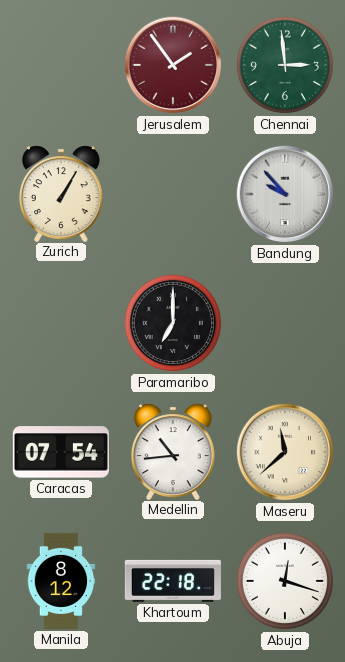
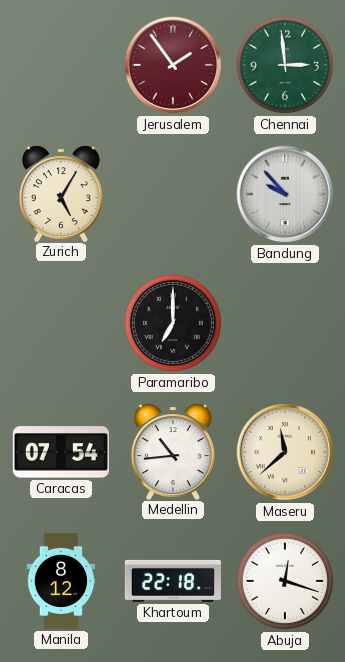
Zurich: 1:05 -> 5:05 (61, 193)
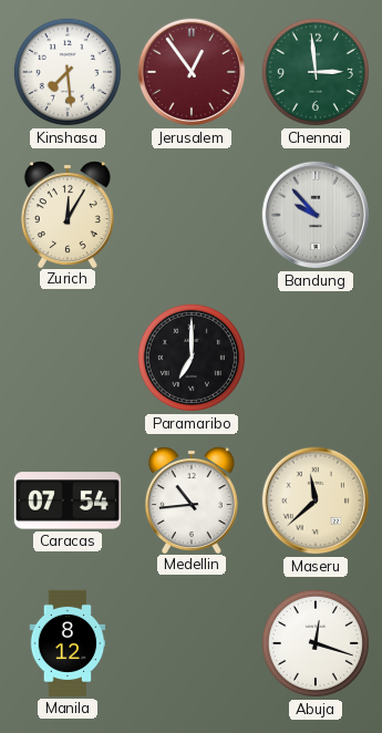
Kinshasa: none -> 7:29 (68, 72)
Jerusalem: 1:54 -> 12:54 (192, 72)
Zurich: 5:05 -> 12:05 (68, 214)
Khartoum: 22:18 -> none (173, 581)
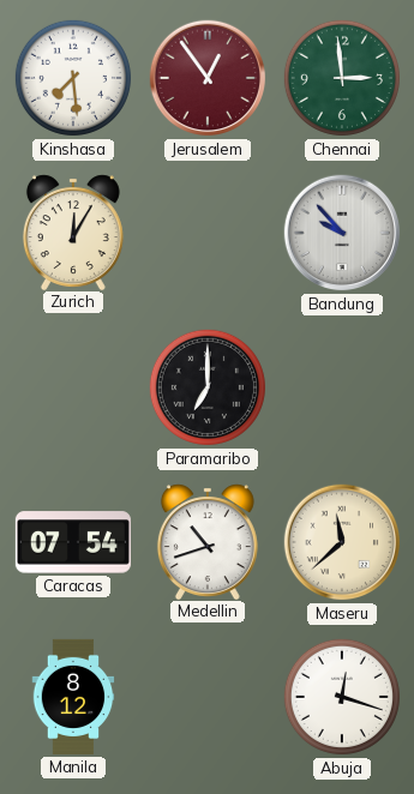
Medellin: 10:44 -> 10:42 (208, 541)
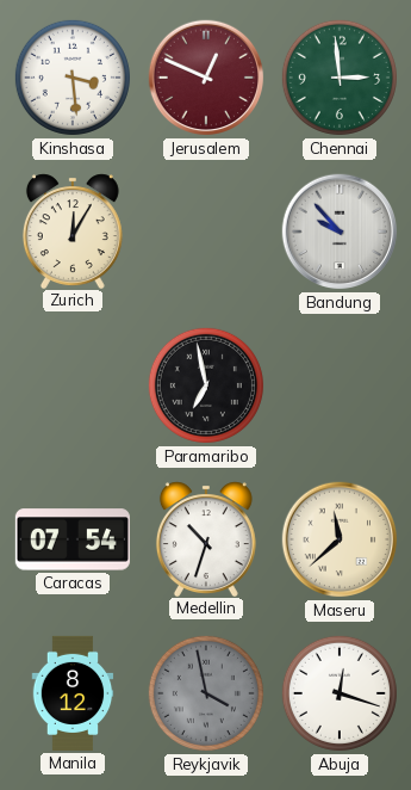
Kinshasa: 7:29 -> 3:29 (73, 78)
Jerusalem: 12:54 -> 12:49 (206, 78)
Paramaribo: 7:00 -> 6:58 (206, 385)
Medellin: 10:42 -> 10:33 (206, 538)
Reykjavik: none -> 3:58 (206, 693)
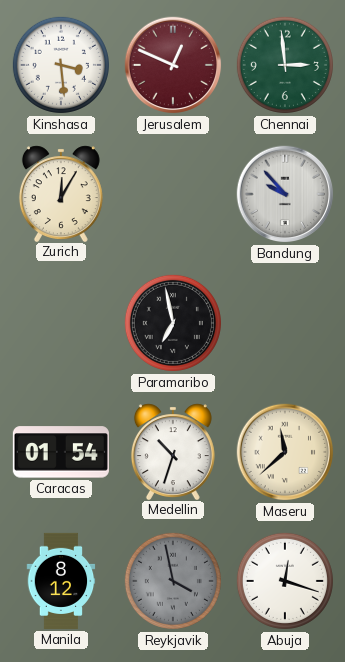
Caracas: 07:54 -> 01:54 (61, 452)
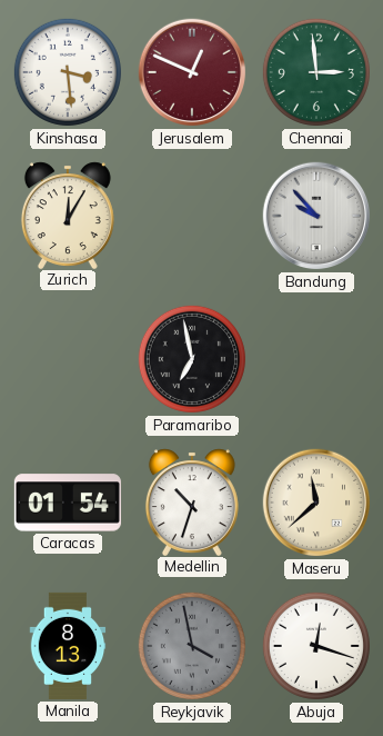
Manila: 8:12 -> 8:13 (68, 646)
